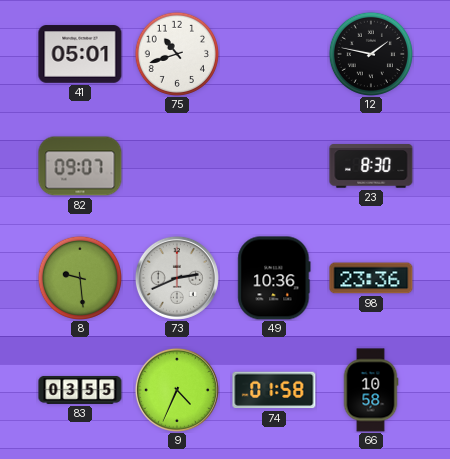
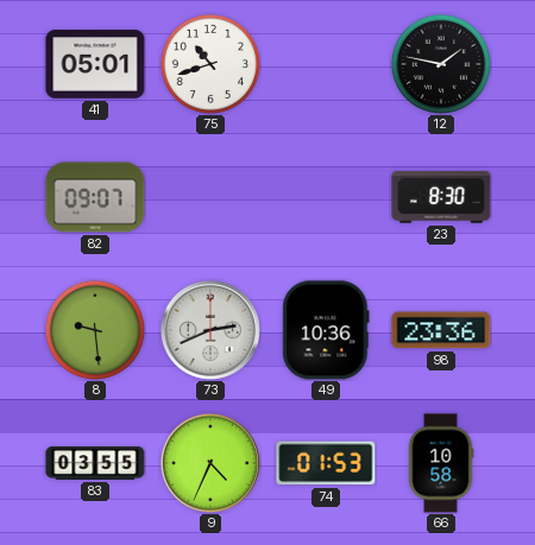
74: 01:58 -> 01:53 (326, 463)
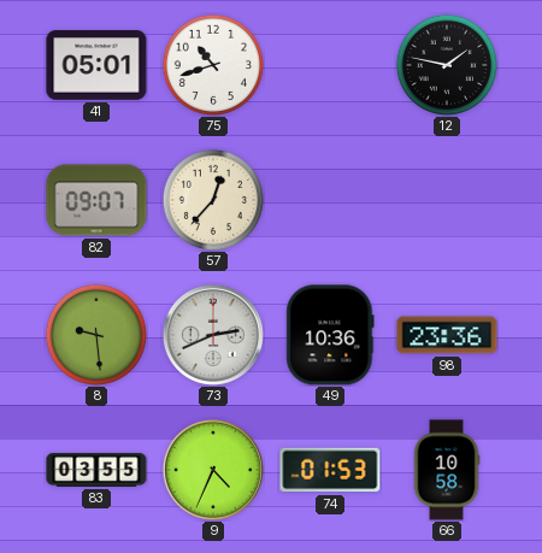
57: none -> 12:37 (213, 200)
23: 8:30 -> none (441, 197)
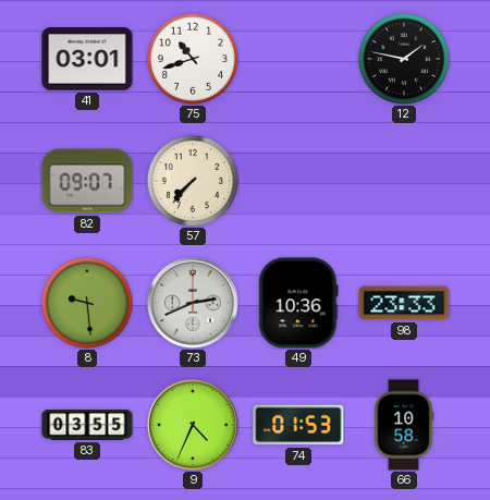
41: 05:01 -> 03:01 (87, 59)
57: 12:37 -> 7:37 (193, 181)
98: 23:36 -> 23:33 (404, 303)
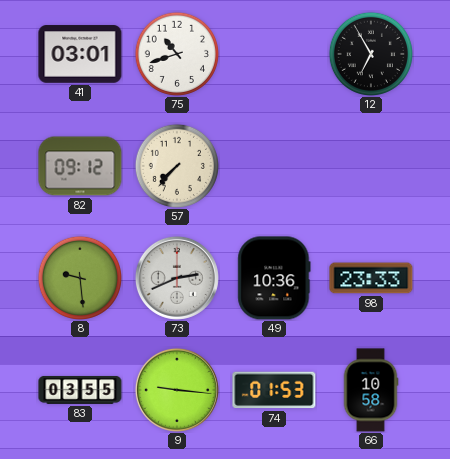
12: 1:47 -> 6:55 (371, 54)
82: 09:07 -> 09:12 (80, 166)
9: 4:34 -> 9:16 (177, 390)
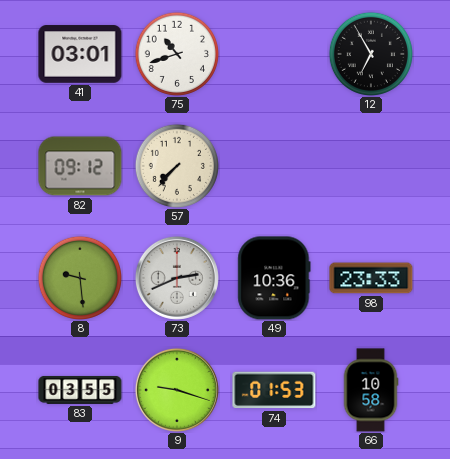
9: 9:16 -> 9:18 (177, 390)
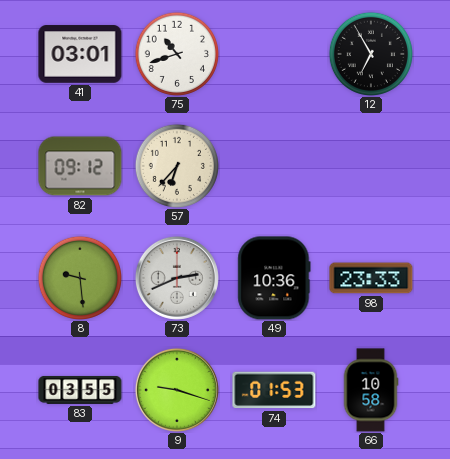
57: 7:37 -> 6:37 (177, 166)
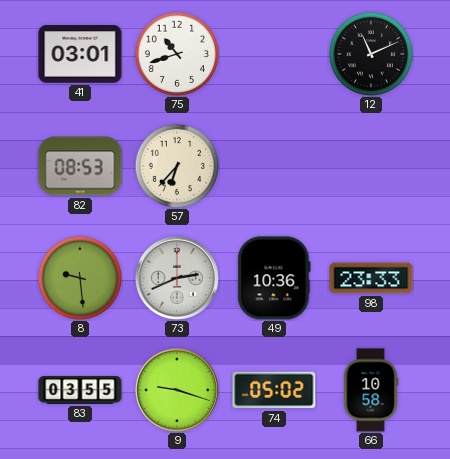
12: 6:55 -> 11:11 (371, 54)
82: 09:12 -> 08:53 (80, 166)
74: 01:53 -> 05:02 (274, 390)
